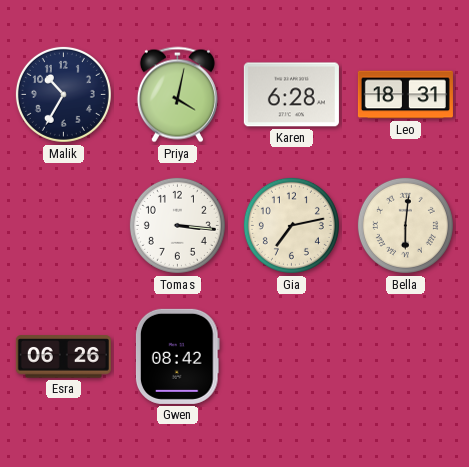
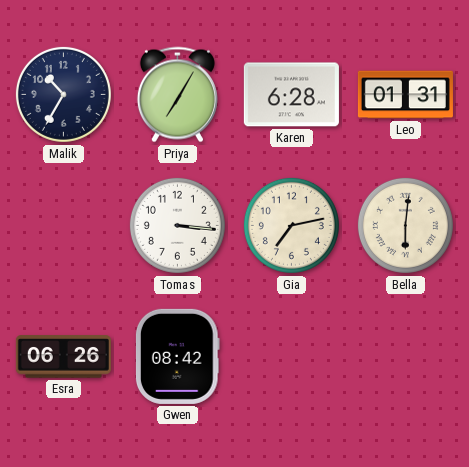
Priya: 4:02 -> 7:05 (177, 95)
Leo: 18:31 -> 01:31 (405, 95)
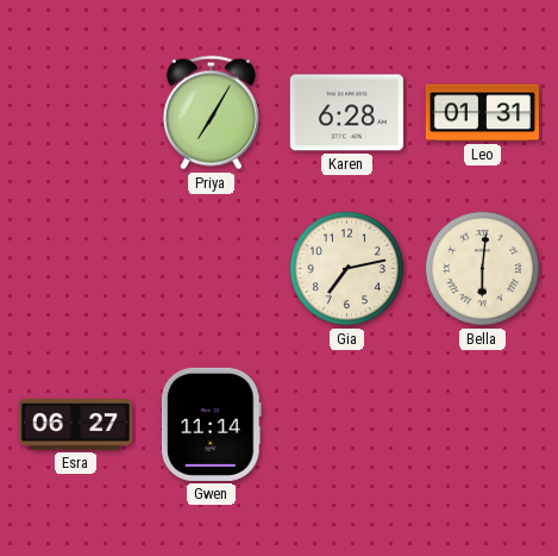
Malik: 10:35 -> none (63, 94)
Tomas: 3:16 -> none (177, 225)
Esra: 06:26 -> 06:27 (75, 425)
Gwen: 08:42 -> 11:14 (211, 424)
